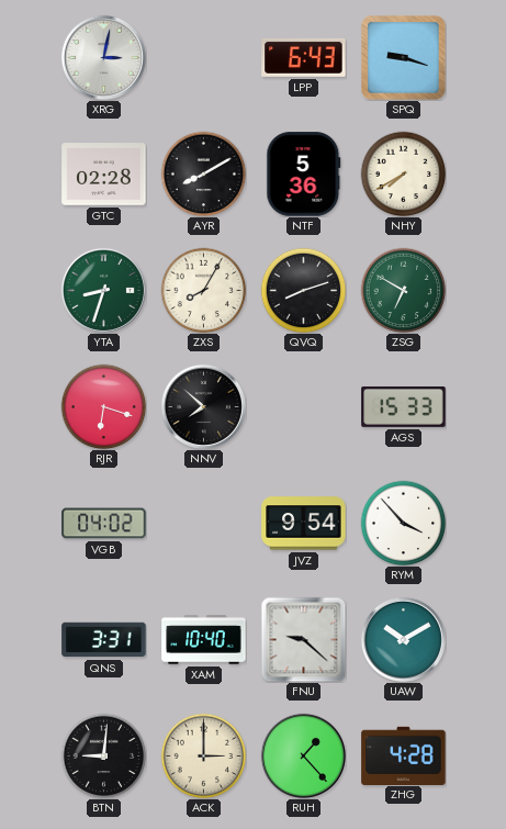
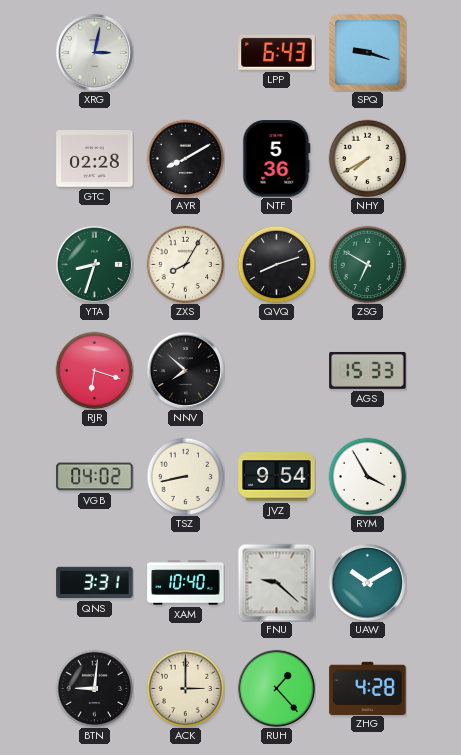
TSZ: none -> 8:43 (185, 476)
RYM: 3:53 -> 3:55 (367, 476)
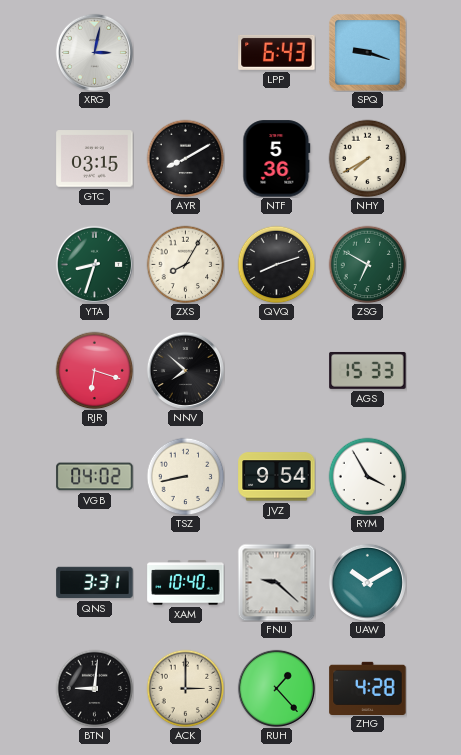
GTC: 02:28 -> 03:15 (95, 159)
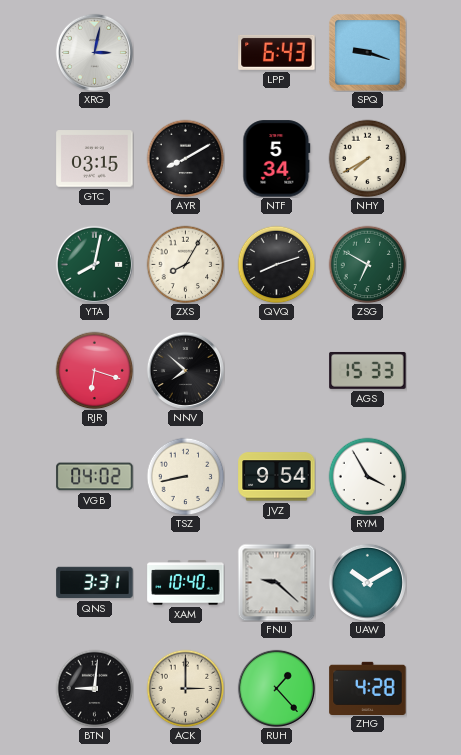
NTF: 5:36 -> 5:34 (277, 159)
YTA: 8:33 -> 8:02 (94, 264)
